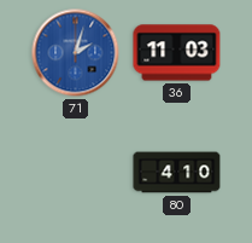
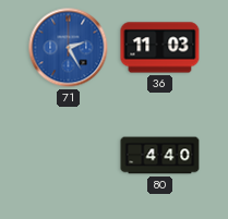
71: 2:03 -> 2:25 (69, 48)
80: 4:10 -> 4:40 (160, 156)
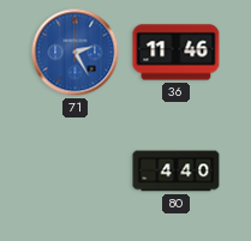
36: 11:03 -> 11:46 (177, 53)
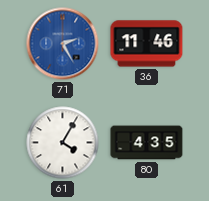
61: none -> 4:05 (63, 143)
80: 4:40 -> 4:35 (147, 143)
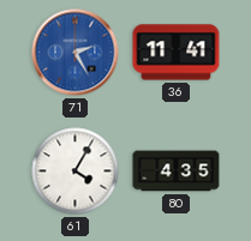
36: 11:46 -> 11:41 (177, 53)
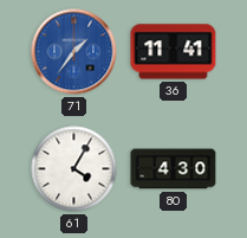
71: 2:25 -> 1:36 (74, 52)
80: 4:35 -> 4:30 (174, 169)
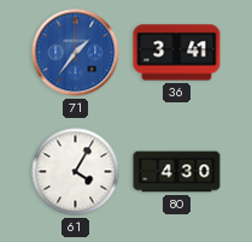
36: 11:41 -> 3:41 (177, 53)
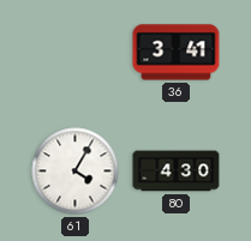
71: 1:36 -> none (76, 53)
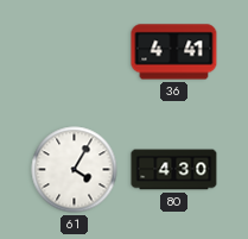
36: 3:41 -> 4:41 (174, 52)
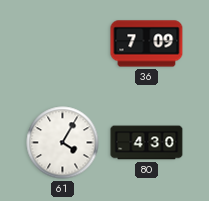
36: 4:41 -> 7:09 (147, 44)
